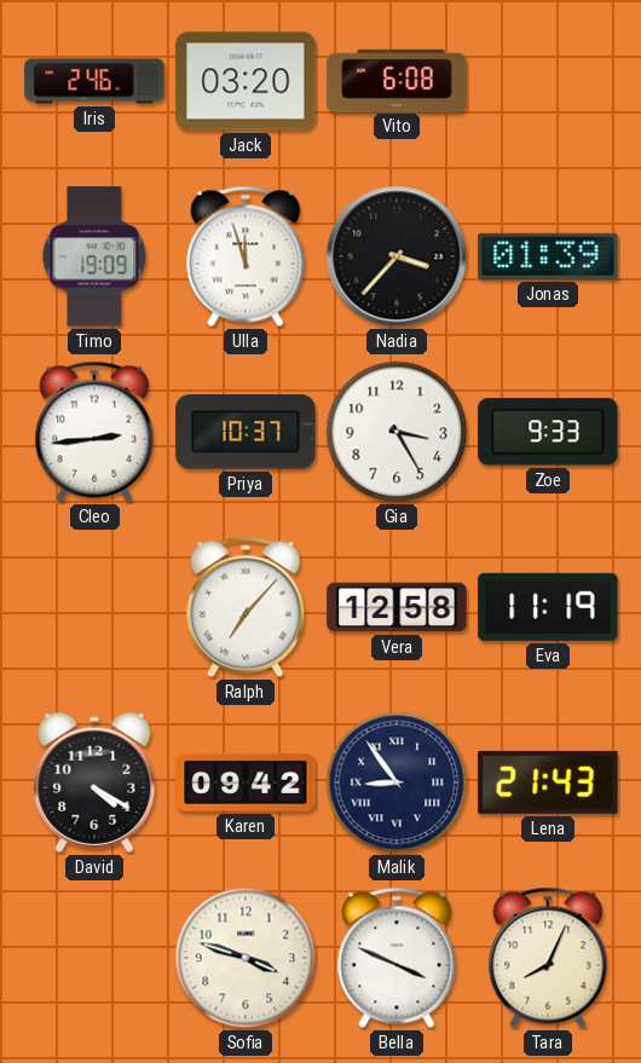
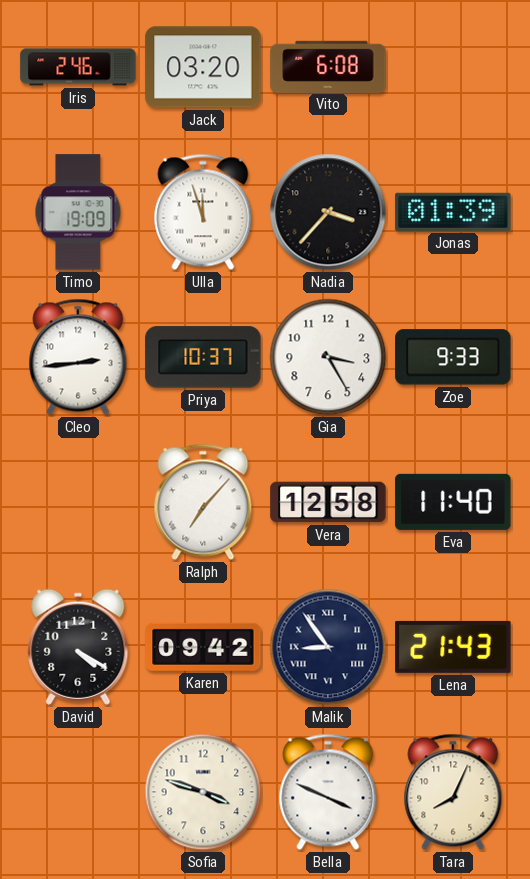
Eva: 11:19 -> 11:40 (453, 502)
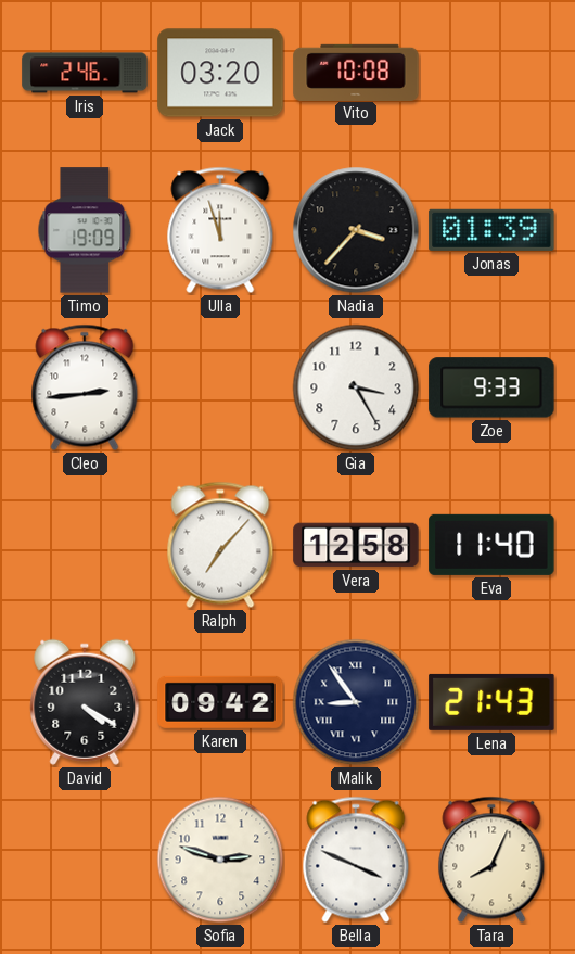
Vito: 6:08 -> 10:08 (356, 72)
Priya: 10:37 -> none (203, 357)
Sofia: 3:48 -> 2:48 (220, 860)
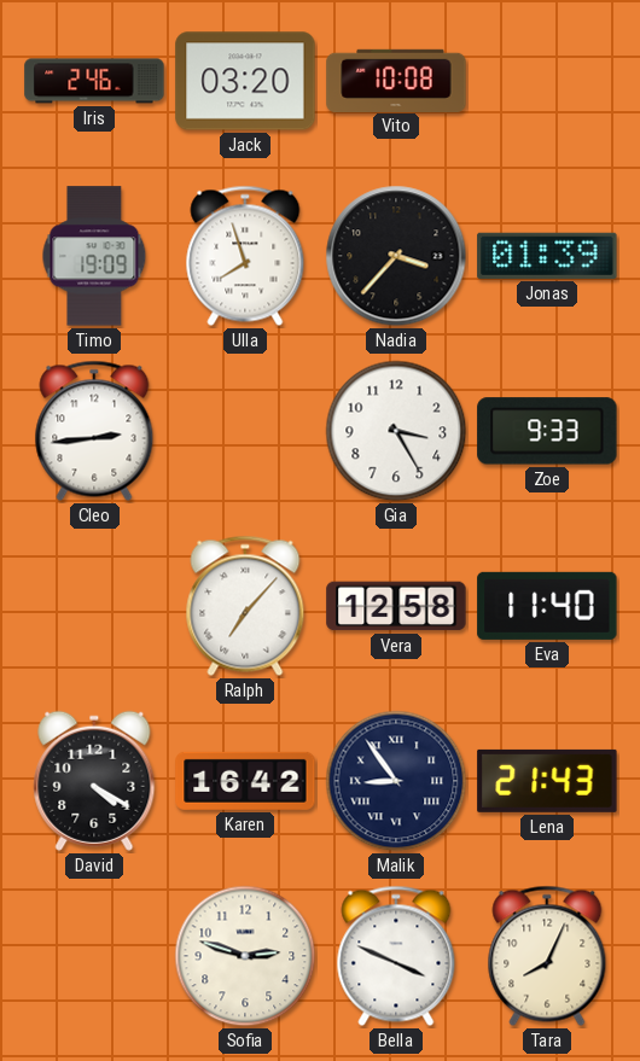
Ulla: 11:57 -> 7:57 (245, 256)
Karen: 09:42 -> 16:42 (245, 781)
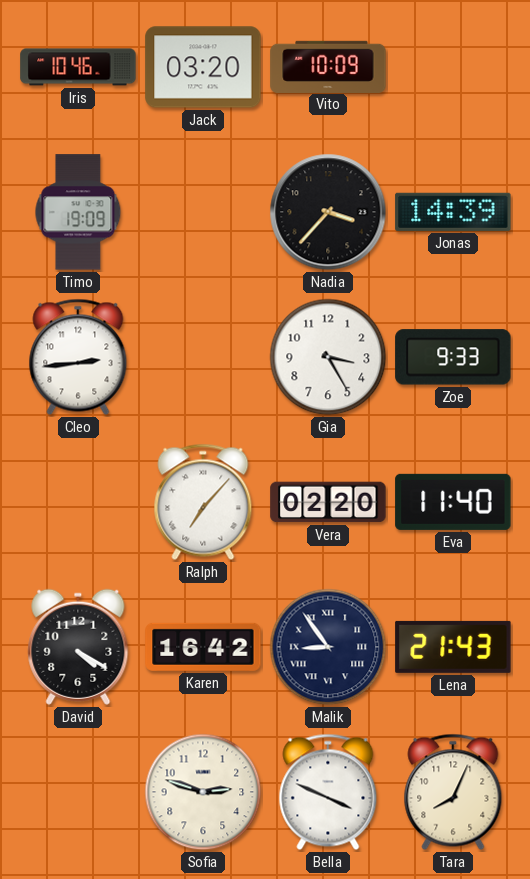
Iris: 2:46 -> 10:46 (78, 67)
Vito: 10:08 -> 10:09 (328, 66)
Ulla: 7:57 -> none (245, 256)
Jonas: 01:39 -> 14:39 (453, 212)
Vera: 12:58 -> 02:20 (328, 502)
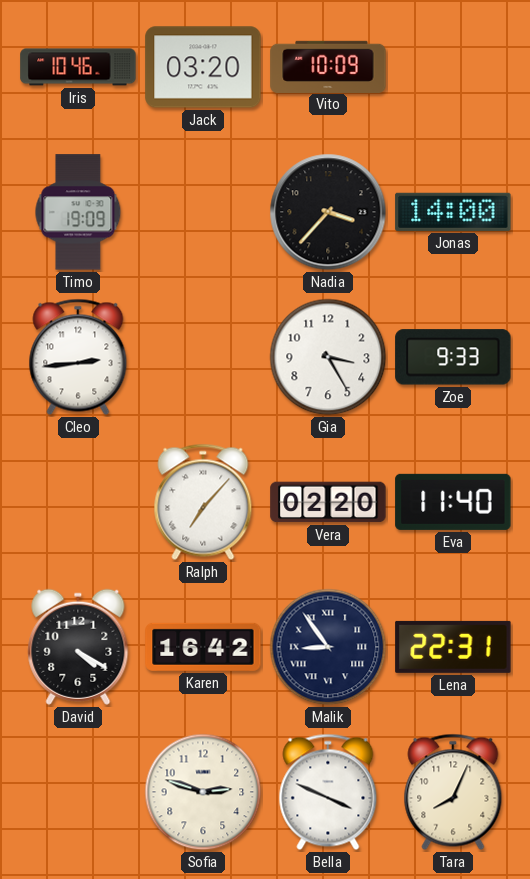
Jonas: 14:39 -> 14:00 (453, 212)
Lena: 21:43 -> 22:31 (453, 647)
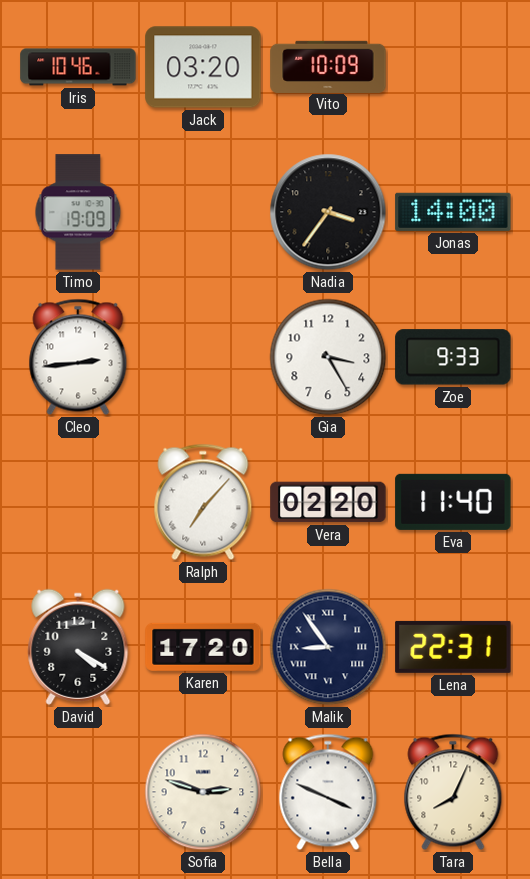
Nadia: 3:37 -> 3:36 (328, 212)
Karen: 16:42 -> 17:20 (203, 647)
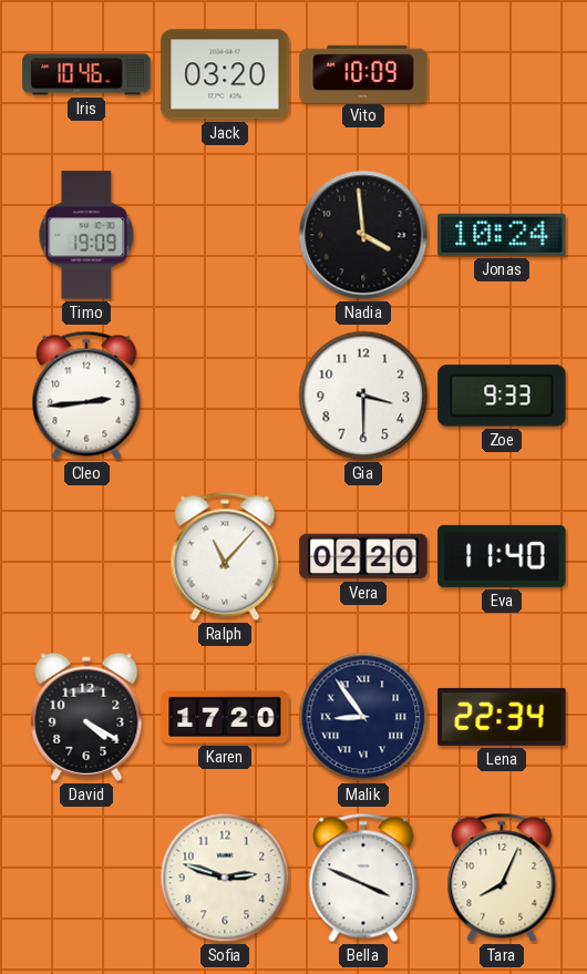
Nadia: 3:36 -> 3:59 (363, 235)
Jonas: 14:00 -> 10:24 (502, 235)
Gia: 3:25 -> 3:30 (363, 396)
Ralph: 7:07 -> 11:07 (225, 556)
Lena: 22:31 -> 22:34 (502, 717)
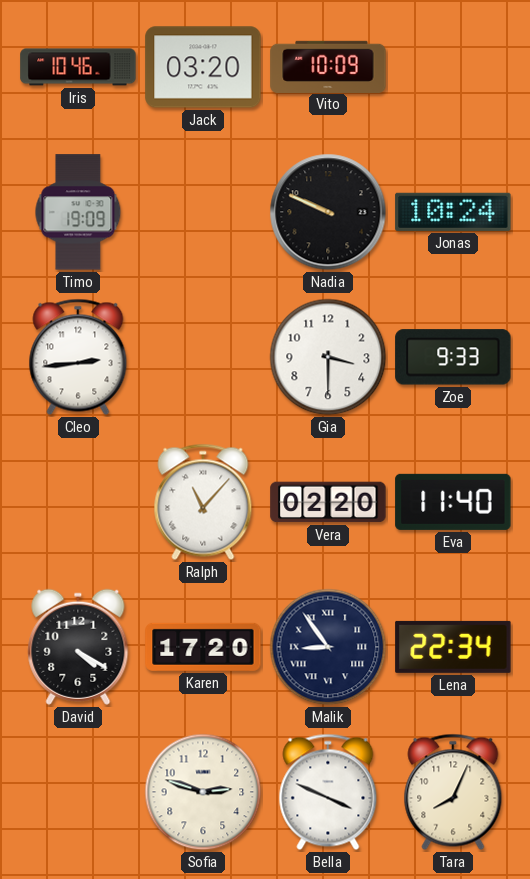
Nadia: 3:59 -> 9:49 (328, 212)
